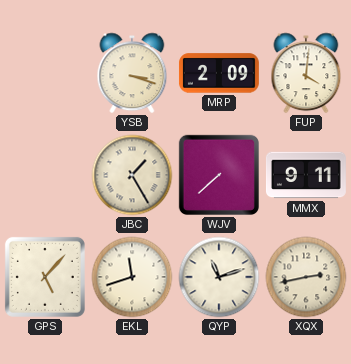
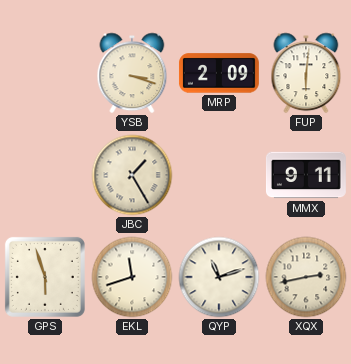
FUP: 4:01 -> 6:01 (306, 73)
WJV: 7:38 -> none (219, 175)
GPS: 5:07 -> 5:57 (45, 277)
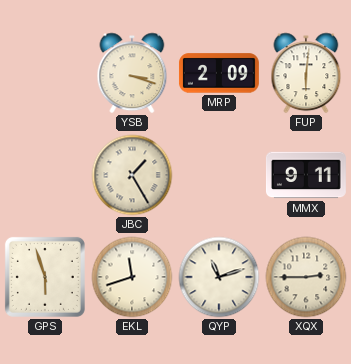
XQX: 2:43 -> 2:45 (306, 277)
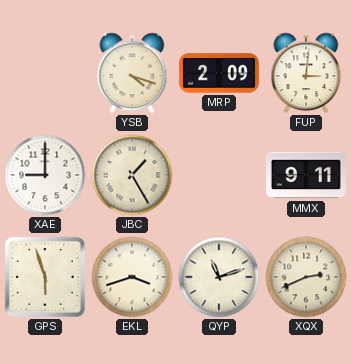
YSB: 3:18 -> 4:18 (132, 73)
FUP: 6:01 -> 3:01 (306, 73)
XAE: none -> 9:00 (45, 175)
EKL: 11:42 -> 3:42 (132, 277)
XQX: 2:45 -> 2:41 (306, 277)
